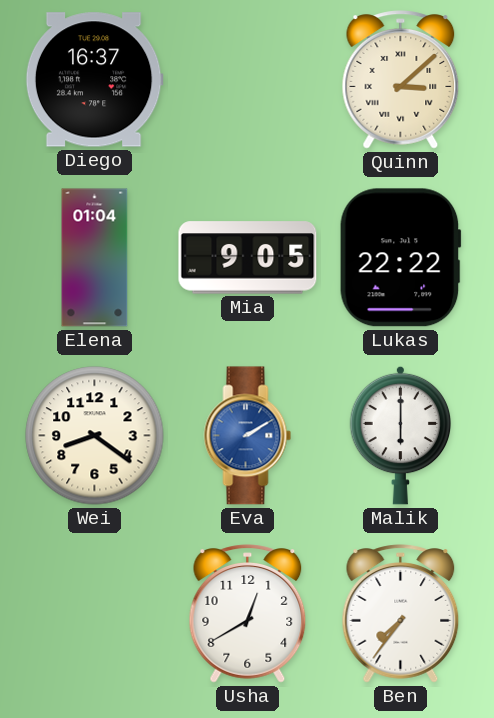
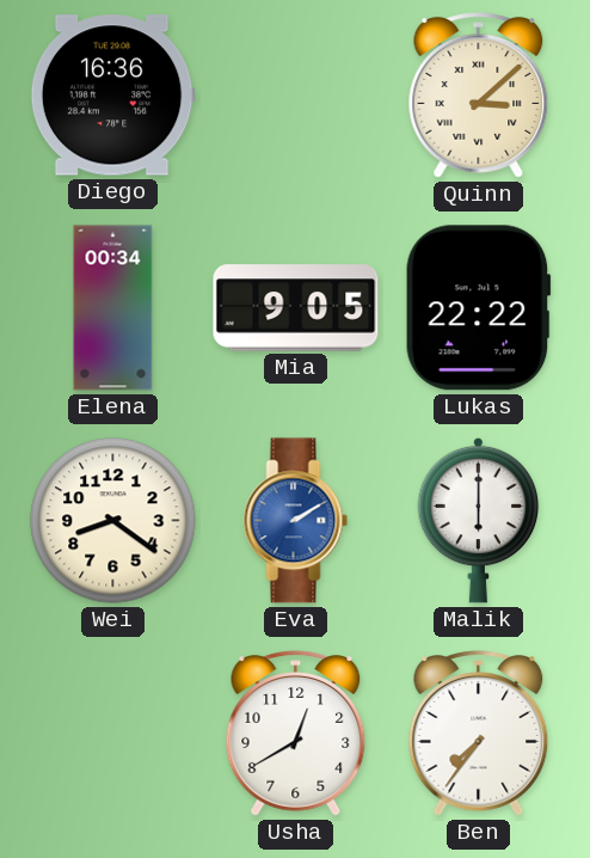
Diego: 16:37 -> 16:36 (112, 96)
Elena: 01:04 -> 00:34 (113, 308)
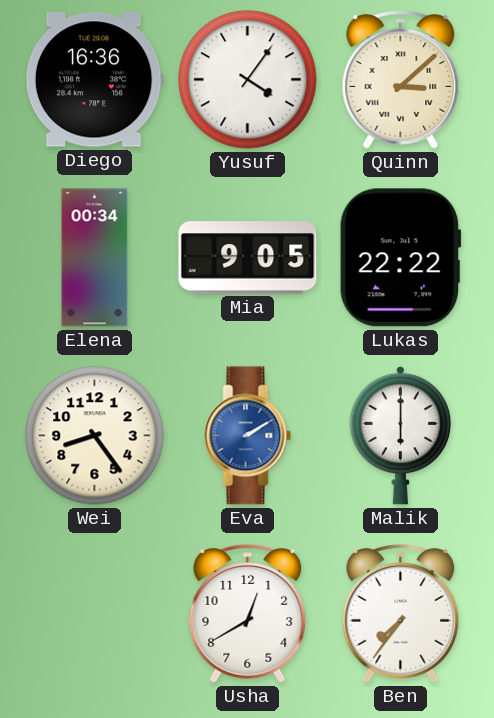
Yusuf: none -> 4:06 (248, 80)
Wei: 8:21 -> 8:24 (95, 436)
